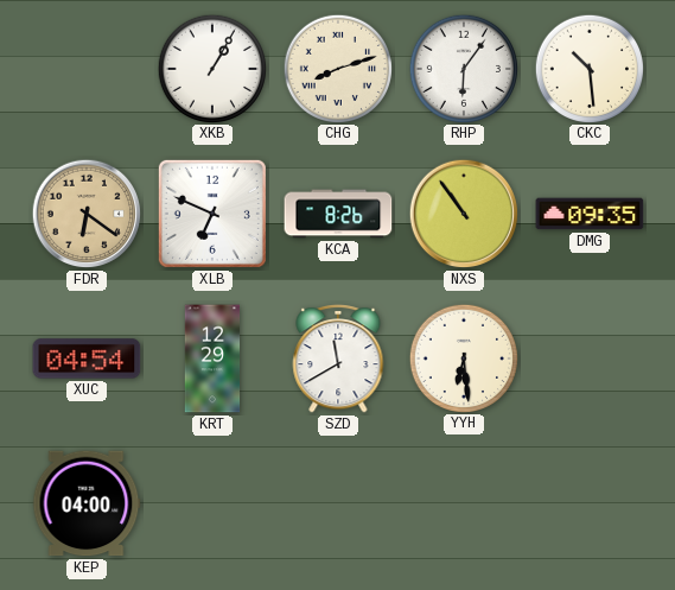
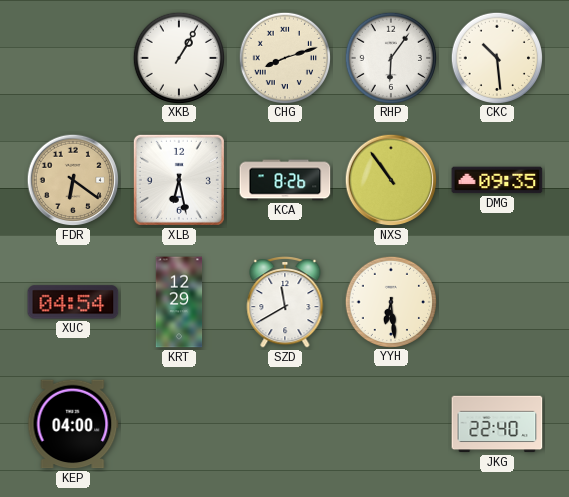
XLB: 6:49 -> 6:28 (179, 180)
JKG: none -> 22:40 (497, 424)
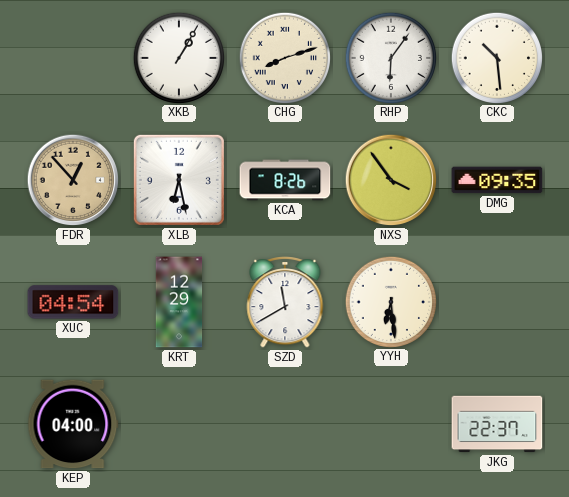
FDR: 6:21 -> 12:53 (73, 180)
NXS: 10:54 -> 3:54 (391, 180)
JKG: 22:40 -> 22:37 (497, 424)
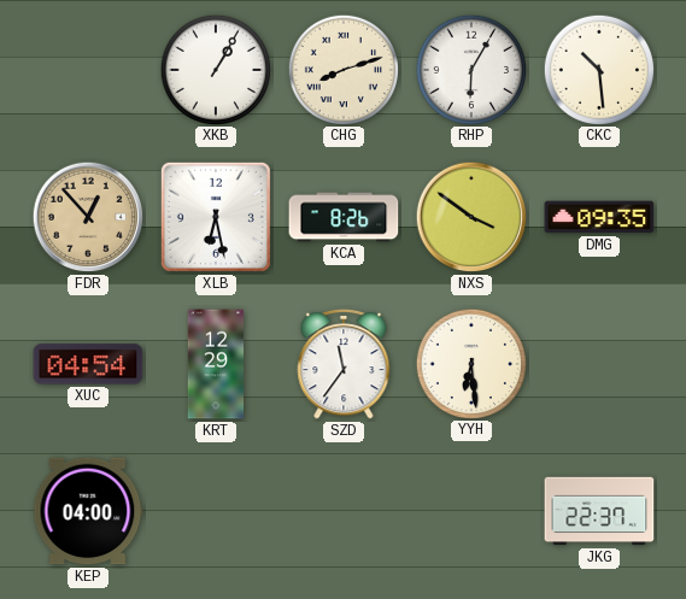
RHP: 6:06 -> 6:05 (470, 69)
NXS: 3:54 -> 3:51 (471, 217)
SZD: 11:40 -> 11:36 (344, 365)
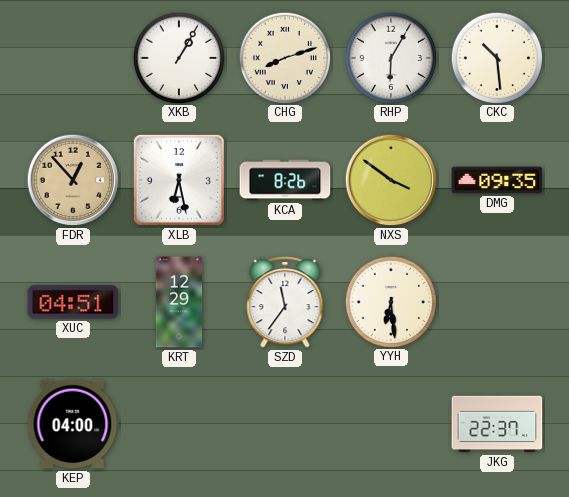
XUC: 04:54 -> 04:51 (73, 302)
